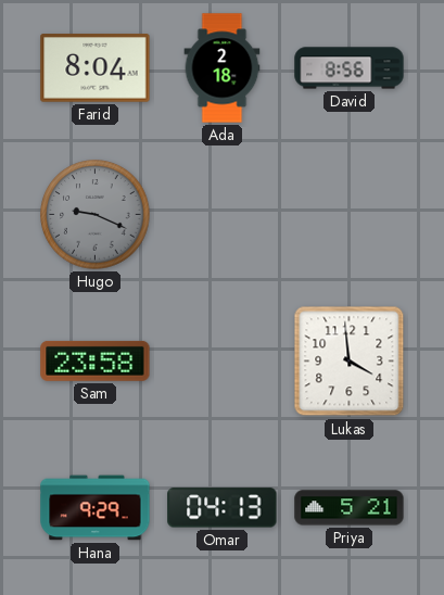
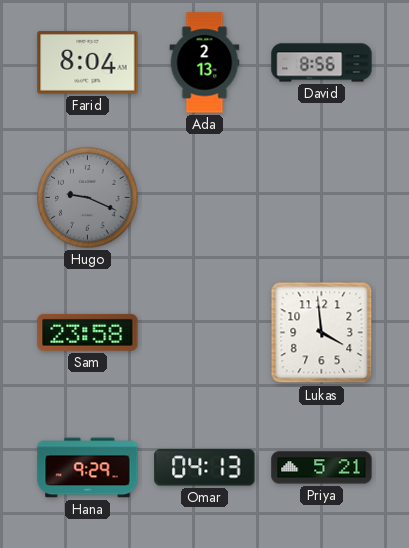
Ada: 2:18 -> 2:13 (205, 63)
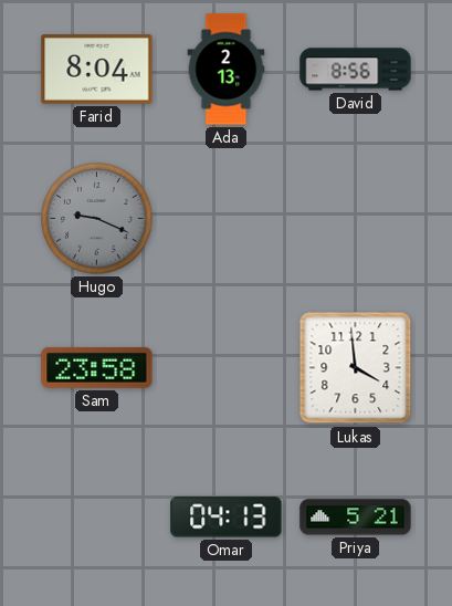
Hana: 9:29 -> none (88, 468)
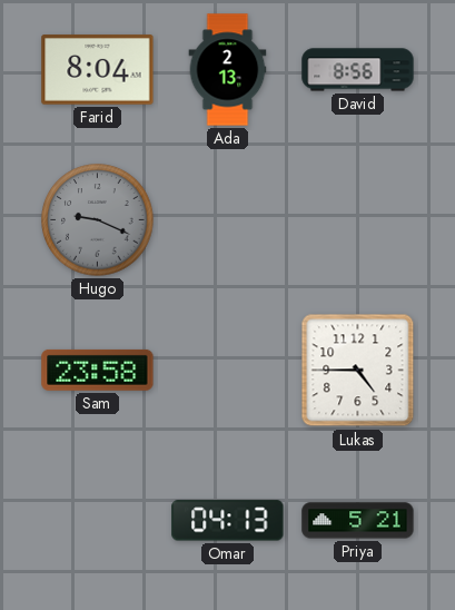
Lukas: 3:59 -> 4:45 (358, 371)
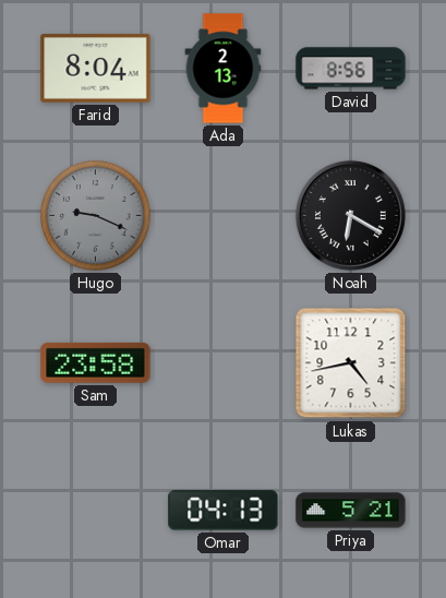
Noah: none -> 6:20 (350, 215)
Lukas: 4:45 -> 4:43 (351, 363)
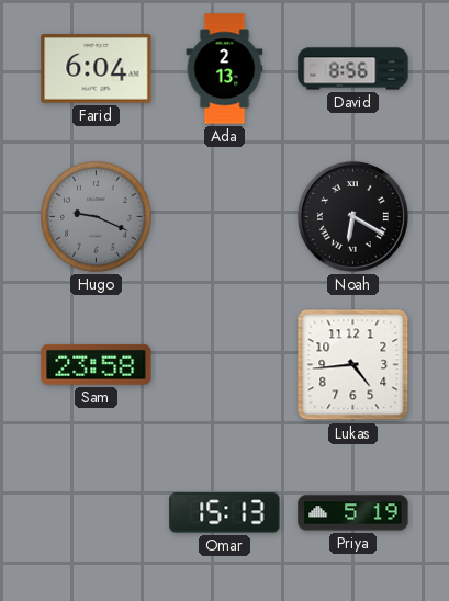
Farid: 8:04 -> 6:04 (97, 69)
Lukas: 4:43 -> 4:44 (353, 365)
Omar: 04:13 -> 15:13 (225, 513)
Priya: 5:21 -> 5:19 (353, 513)
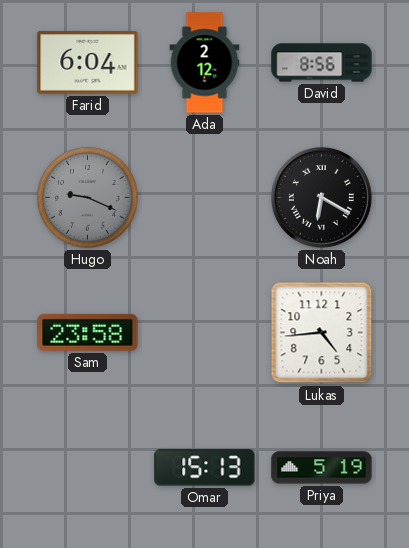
Ada: 2:13 -> 2:12 (205, 63)
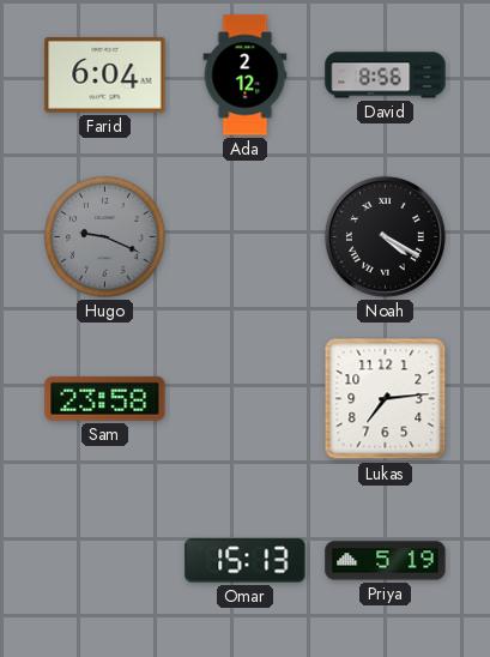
Noah: 6:20 -> 4:20 (385, 236)
Lukas: 4:44 -> 7:14 (386, 399)
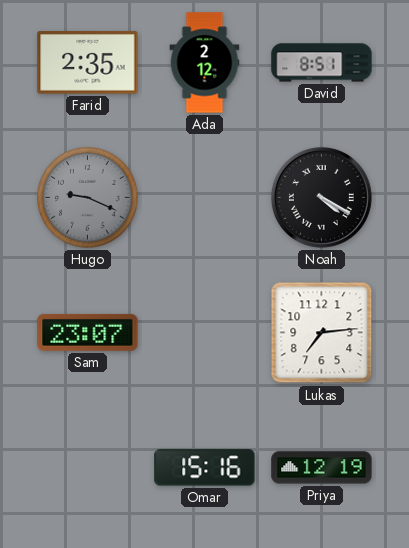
Farid: 6:04 -> 2:35 (88, 63)
David: 8:56 -> 8:51 (322, 63)
Sam: 23:58 -> 23:07 (88, 332)
Omar: 15:13 -> 15:16 (205, 468)
Priya: 5:19 -> 12:19 (322, 468)
